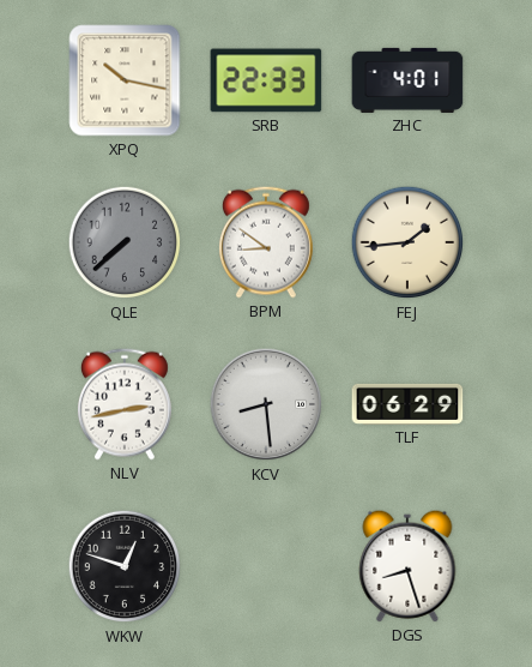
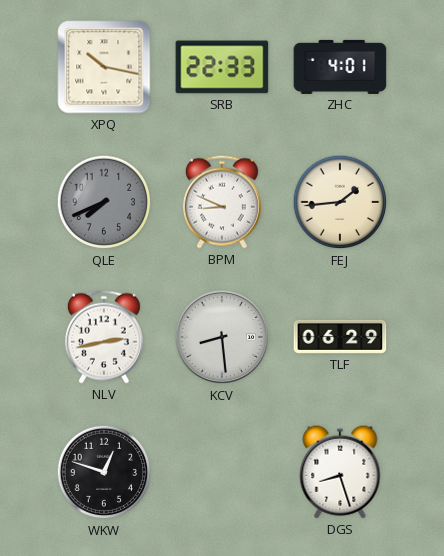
QLE: 7:38 -> 7:41 (104, 202)
BPM: 8:51 -> 8:49 (222, 202)
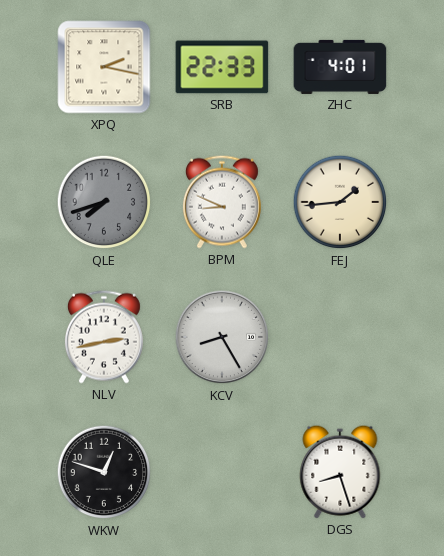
XPQ: 10:17 -> 2:17 (104, 67)
QLE: 7:41 -> 7:42 (104, 202)
KCV: 8:29 -> 8:25 (222, 337)
TLF: 06:29 -> none (340, 337)
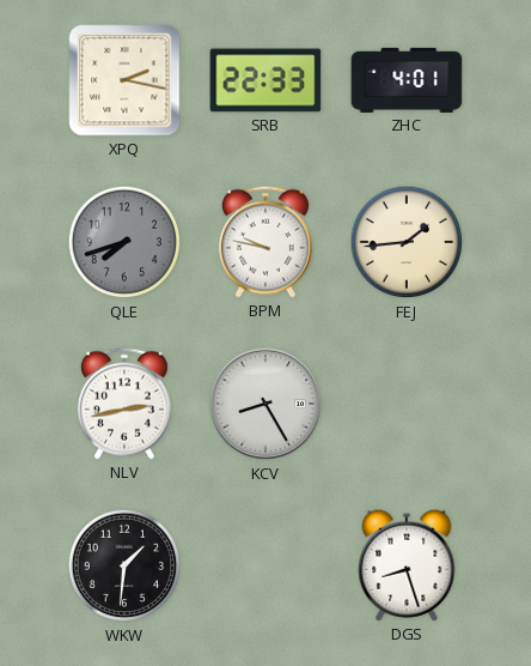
BPM: 8:49 -> 9:47 (265, 242)
WKW: 12:48 -> 1:31 (124, 565)
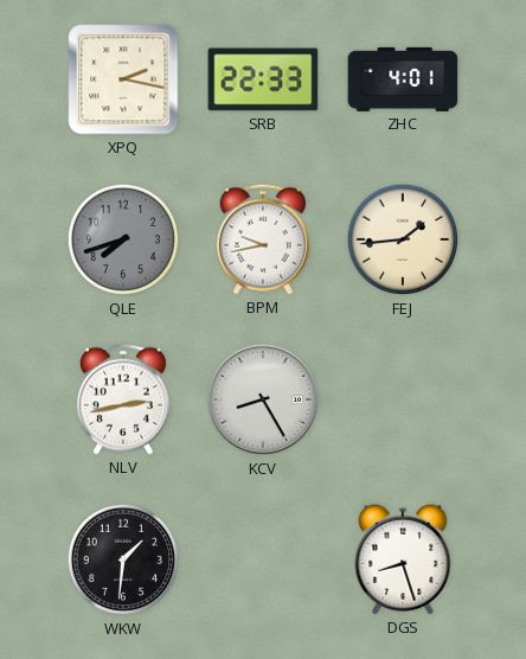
BPM: 9:47 -> 9:43 (263, 239)
